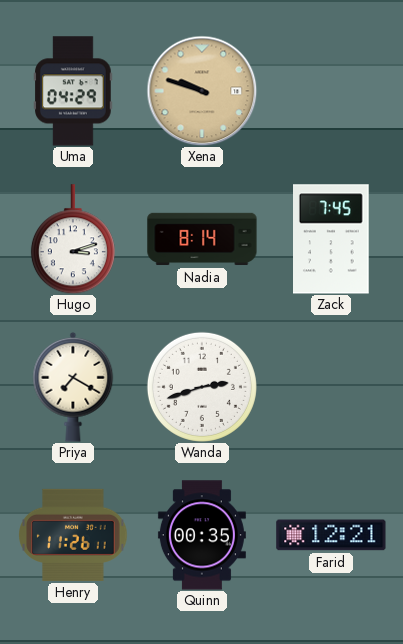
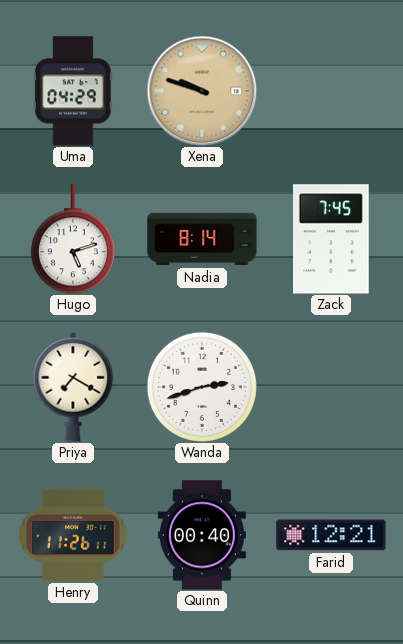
Hugo: 3:12 -> 5:12 (73, 239)
Quinn: 00:35 -> 00:40 (202, 535)
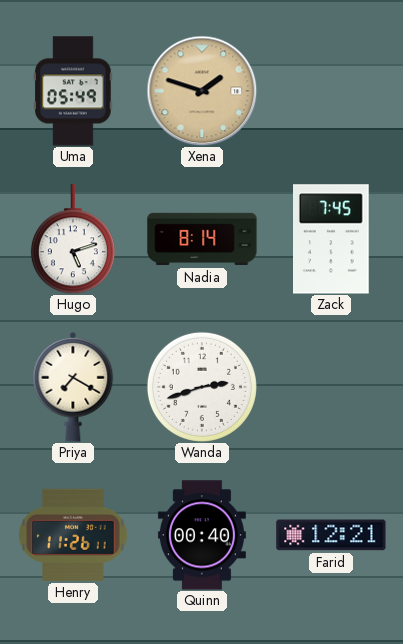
Uma: 04:29 -> 05:49 (74, 91)
Xena: 9:48 -> 1:48 (202, 91)
